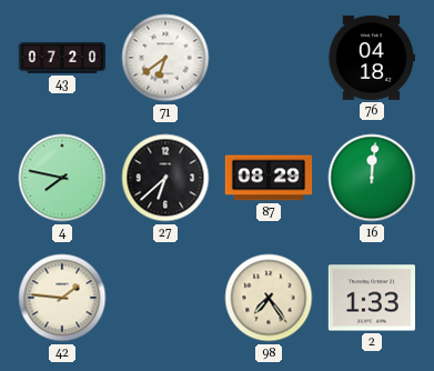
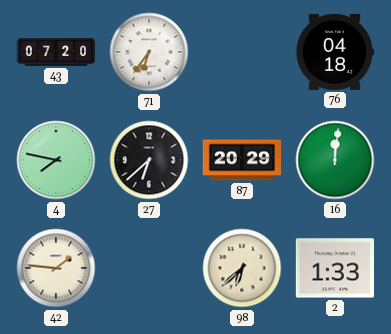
71: 6:39 -> 6:36 (149, 52)
87: 08:29 -> 20:29 (242, 160)
98: 7:24 -> 6:38 (242, 268)
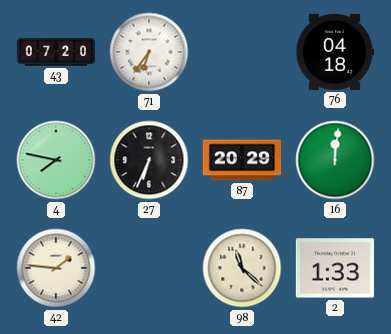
27: 6:38 -> 6:34 (149, 160)
98: 6:38 -> 11:22 (242, 268)
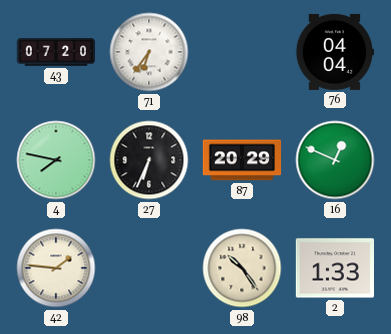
76: 04:18 -> 04:04 (334, 52)
16: 12:01 -> 12:49 (335, 160)
98: 11:22 -> 10:24 (242, 268)
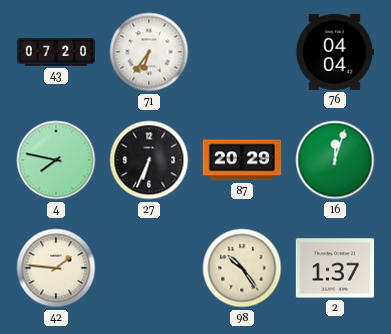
16: 12:49 -> 12:03 (335, 160)
2: 1:33 -> 1:37 (334, 268)
